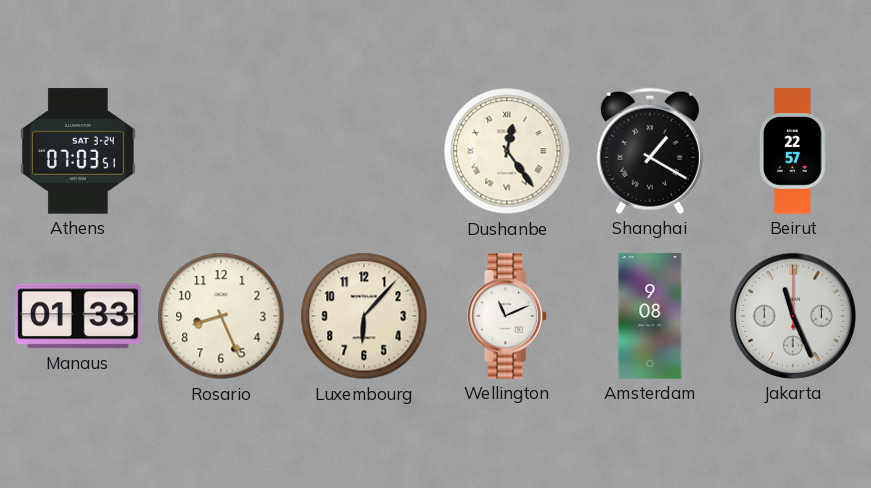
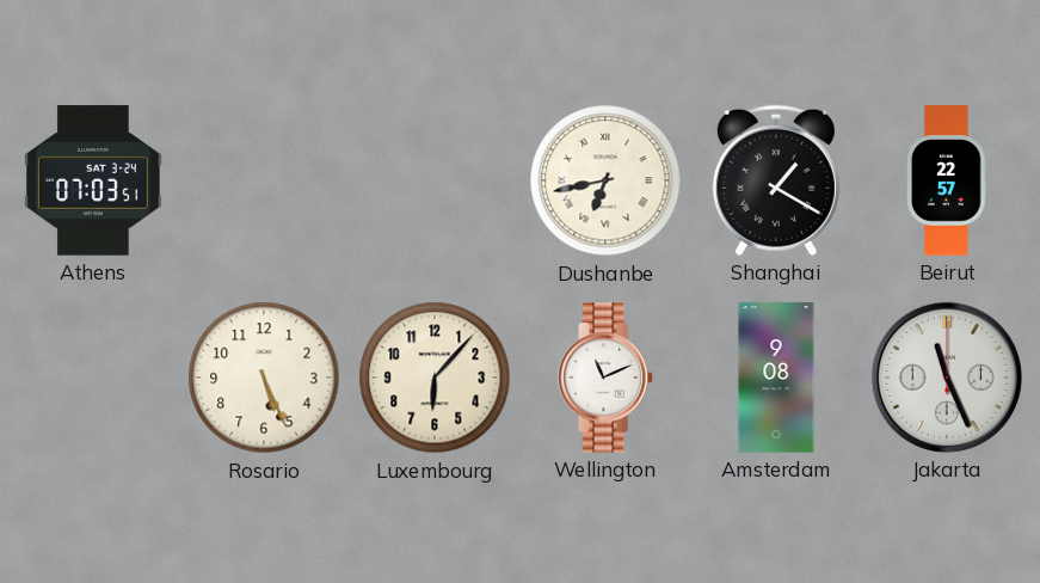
Dushanbe: 12:24 -> 6:43 (605, 180)
Manaus: 01:33 -> none (78, 316)
Rosario: 8:26 -> 5:26 (264, 378)
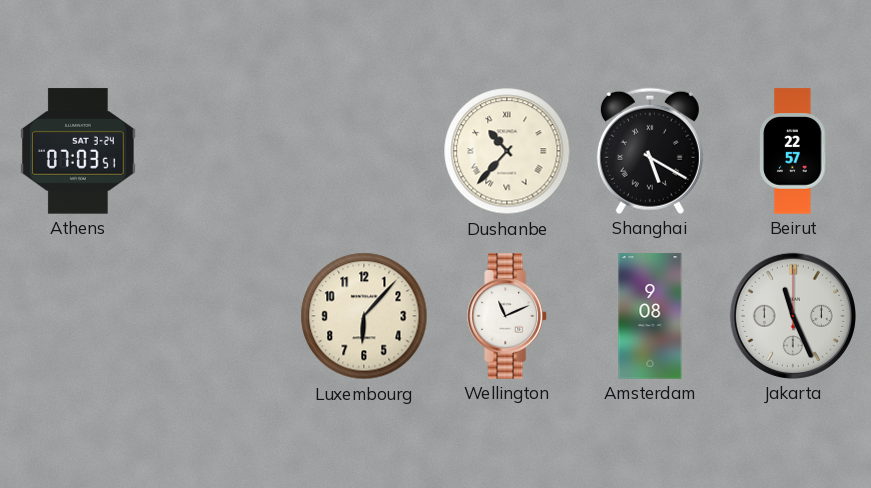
Dushanbe: 6:43 -> 10:37 (507, 151)
Shanghai: 1:20 -> 5:20 (650, 151)
Rosario: 5:26 -> none (264, 378)
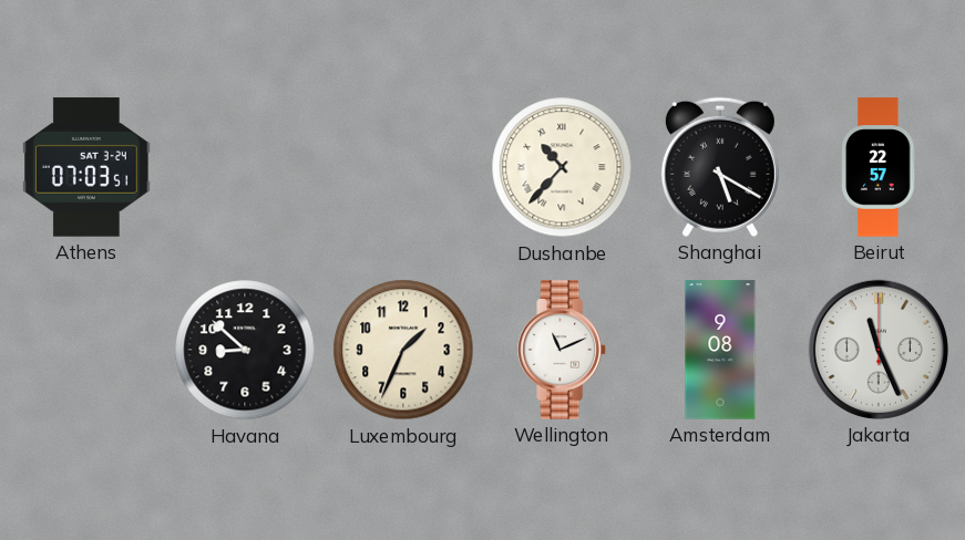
Havana: none -> 8:52 (245, 350)
Luxembourg: 6:07 -> 1:34 (403, 350)
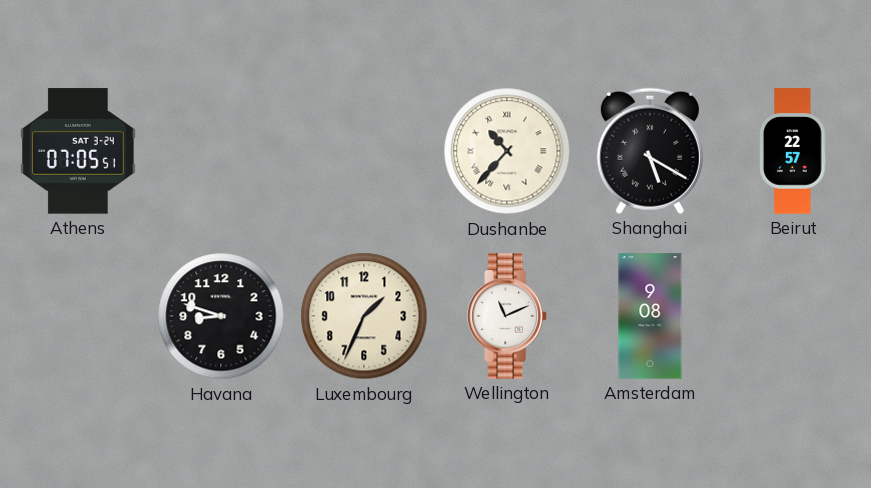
Athens: 07:03 -> 07:05 (79, 151)
Havana: 8:52 -> 8:48 (221, 316)
Jakarta: 11:26 -> none (879, 350)
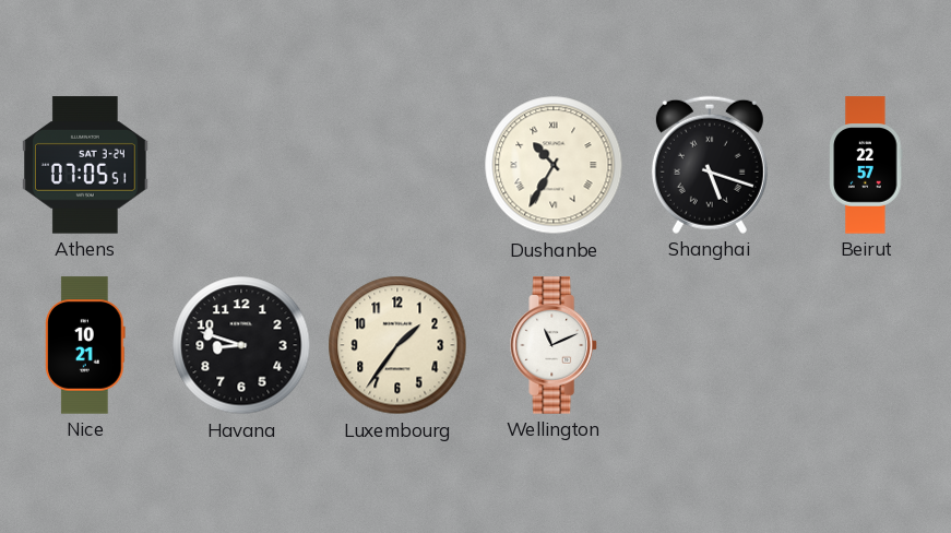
Dushanbe: 10:37 -> 10:35 (554, 165)
Shanghai: 5:20 -> 5:18 (710, 165)
Nice: none -> 10:21 (86, 345)
Luxembourg: 1:34 -> 1:36 (397, 345)
Amsterdam: 9:08 -> none (650, 316)
